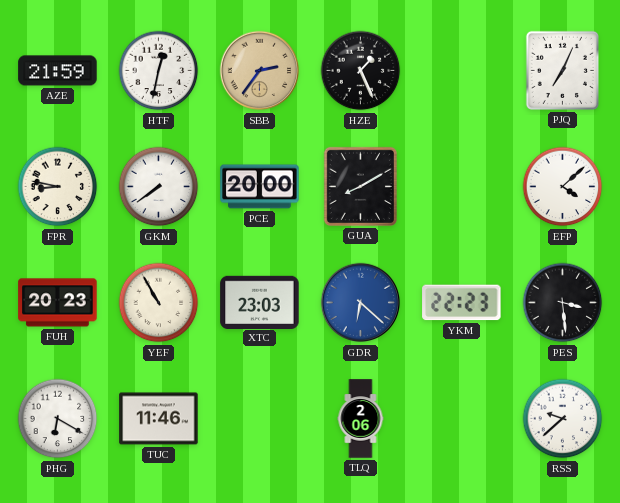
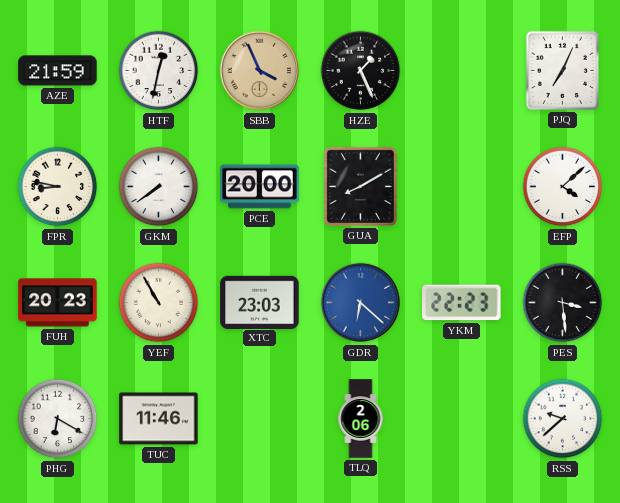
SBB: 2:36 -> 3:56 (260, 71)
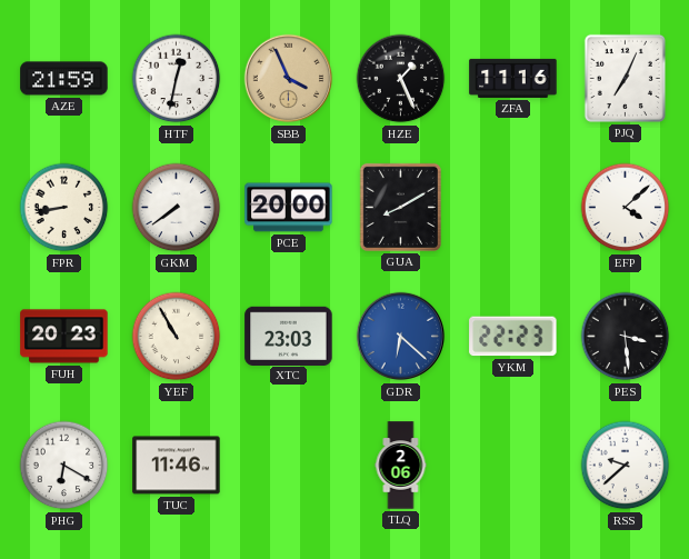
ZFA: none -> 11:16 (513, 78)
FPR: 8:47 -> 8:43 (64, 208)
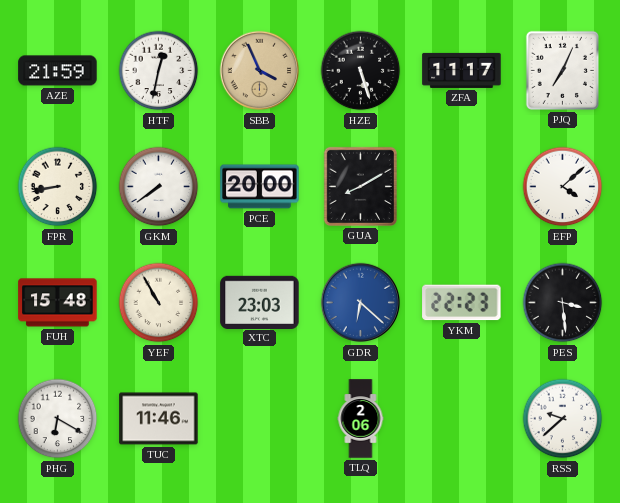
HZE: 1:26 -> 5:27 (361, 71)
ZFA: 11:16 -> 11:17 (462, 70)
FUH: 20:23 -> 15:48 (58, 303)
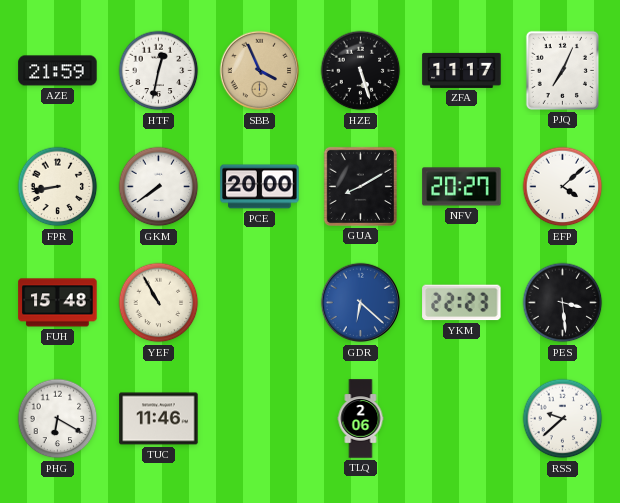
NFV: none -> 20:27 (462, 187)
XTC: 23:03 -> none (260, 302)
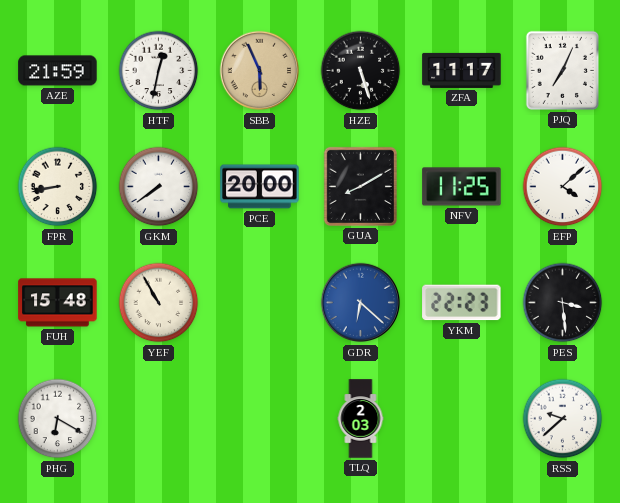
SBB: 3:56 -> 5:56 (260, 71)
NFV: 20:27 -> 11:25 (462, 187)
TUC: 11:46 -> none (159, 419)
TLQ: 2:06 -> 2:03 (361, 419)
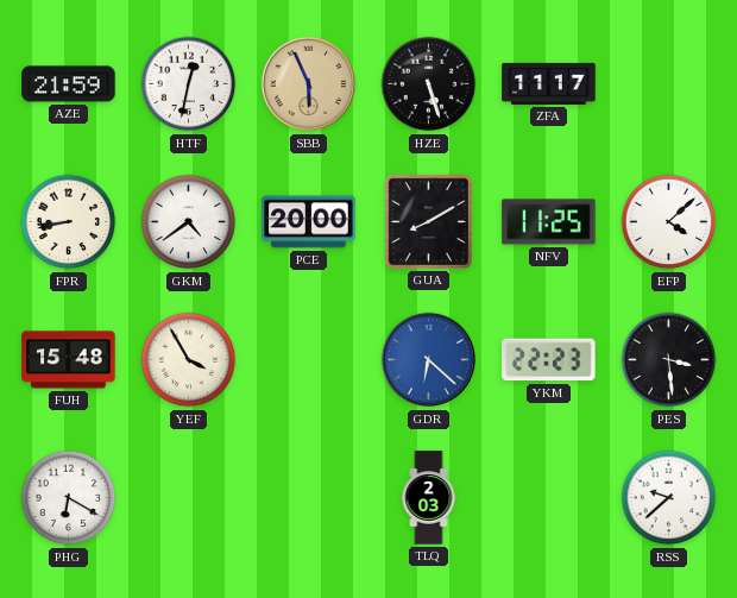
PJQ: 7:04 -> none (562, 70)
GKM: 7:39 -> 4:39 (189, 222)
YEF: 10:55 -> 3:55 (189, 360)
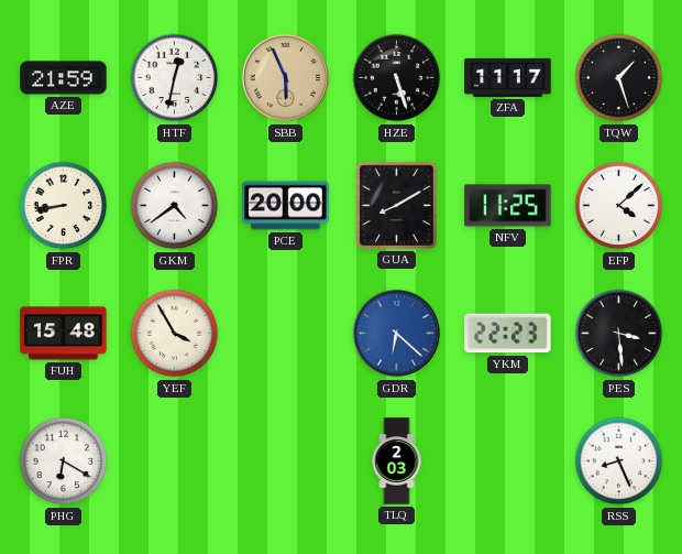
TQW: none -> 1:27 (619, 78)
RSS: 9:38 -> 8:26 (619, 461)
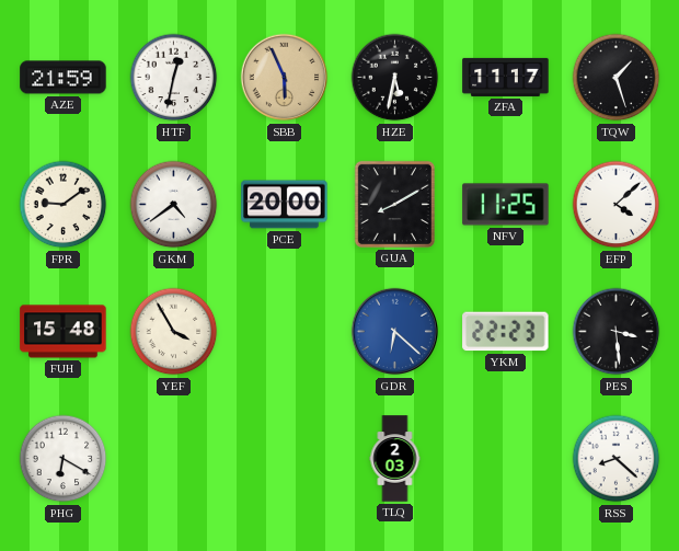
HZE: 5:27 -> 5:32 (395, 78)
FPR: 8:43 -> 9:09 (64, 205)
RSS: 8:26 -> 8:22 (617, 459)
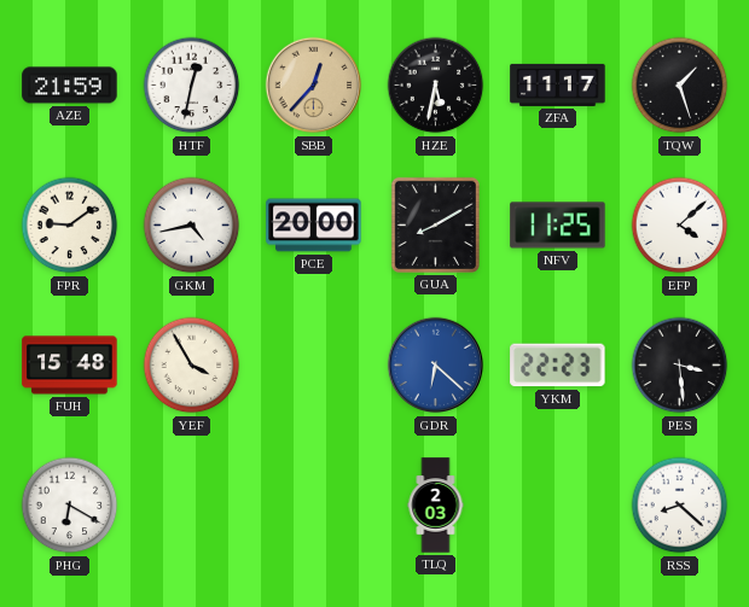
SBB: 5:56 -> 12:37 (314, 86)
GKM: 4:39 -> 4:43 (192, 226)
